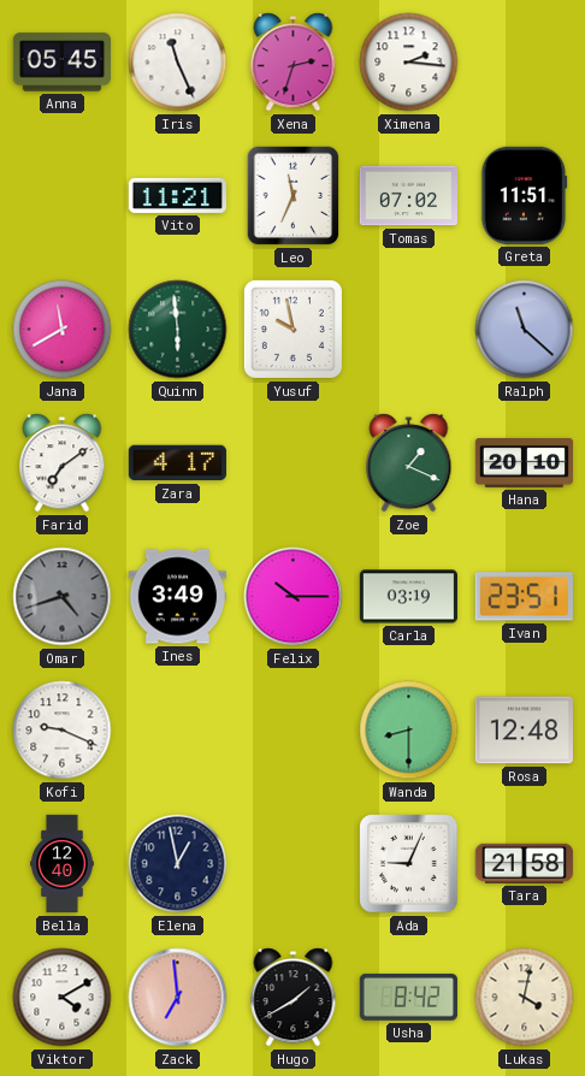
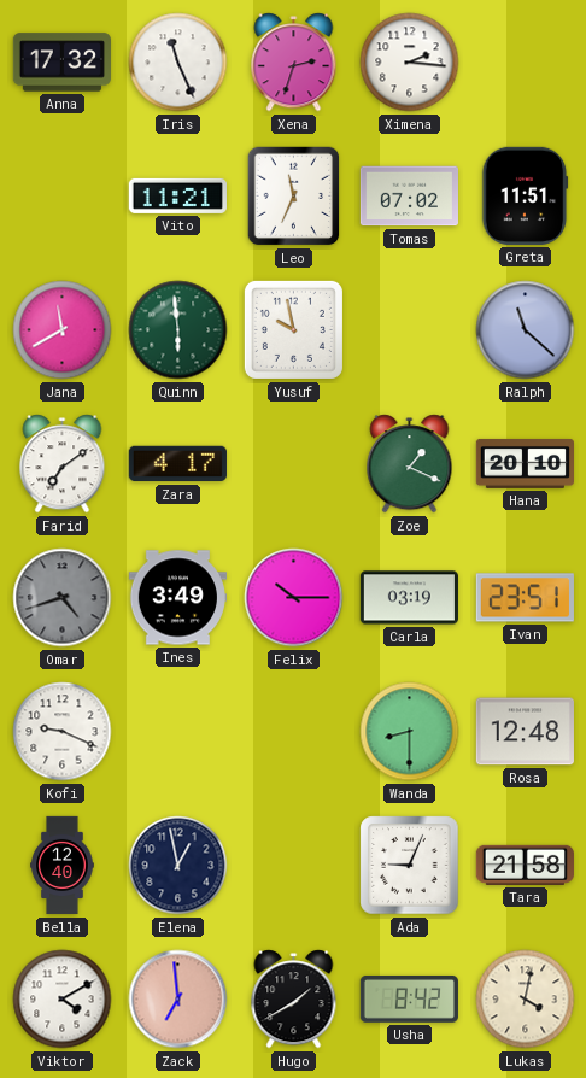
Anna: 05:45 -> 17:32 (61, 63)
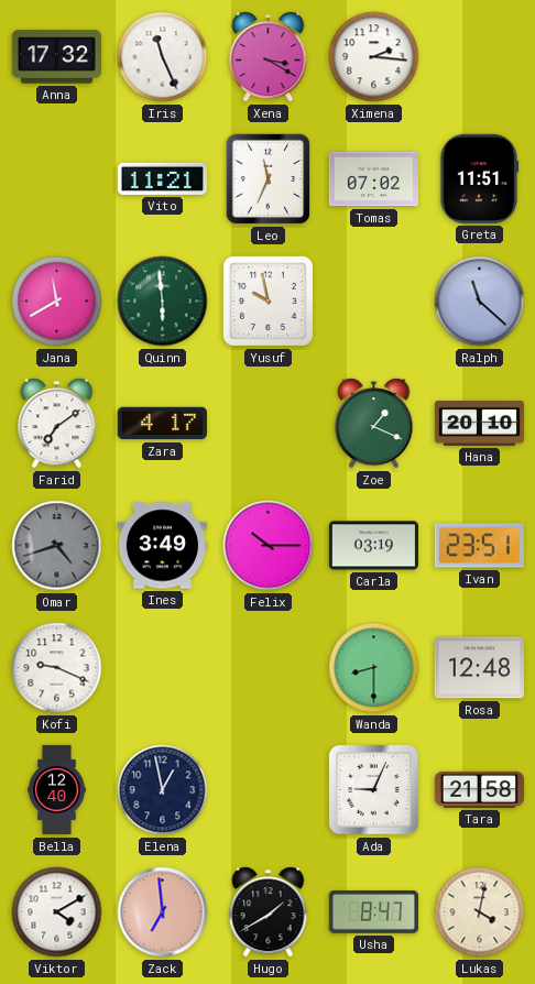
Xena: 2:33 -> 3:20 (269, 57)
Usha: 8:42 -> 8:47 (373, 912)
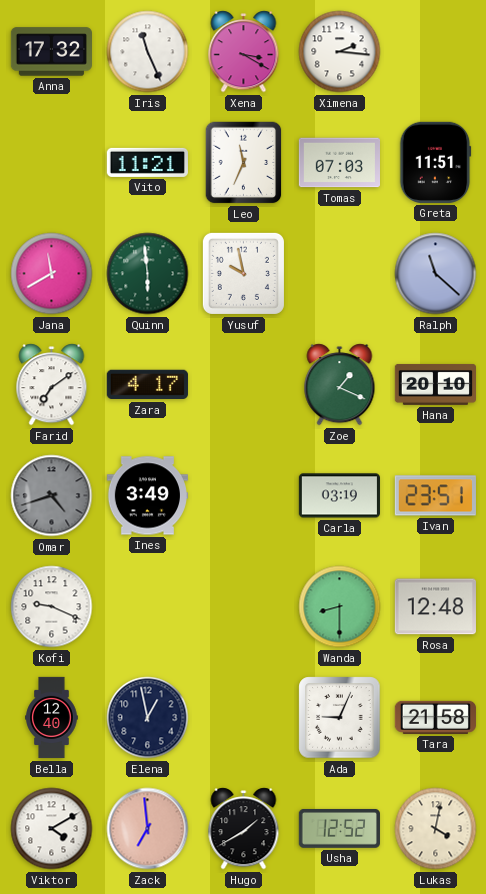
Tomas: 07:02 -> 07:03 (339, 163)
Felix: 10:15 -> none (269, 546)
Usha: 8:47 -> 12:52 (339, 829)
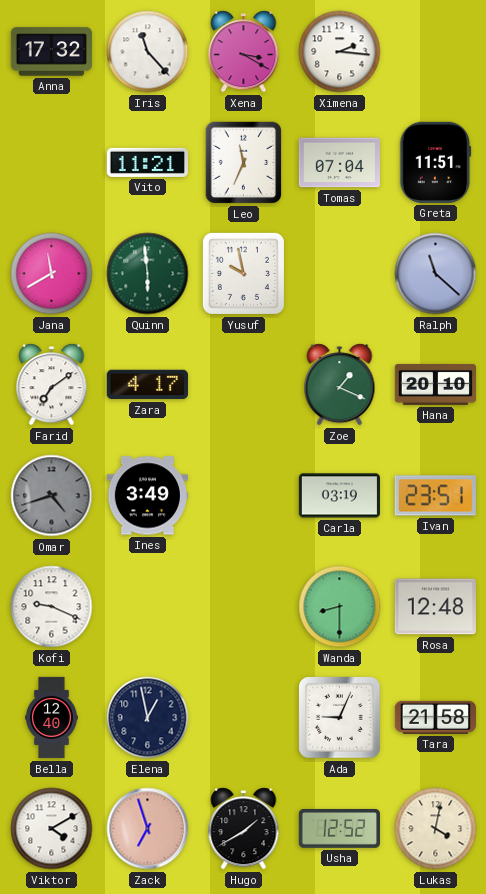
Iris: 11:26 -> 11:23 (148, 52)
Tomas: 07:03 -> 07:04 (339, 163)
Zack: 6:59 -> 6:57 (148, 829)
